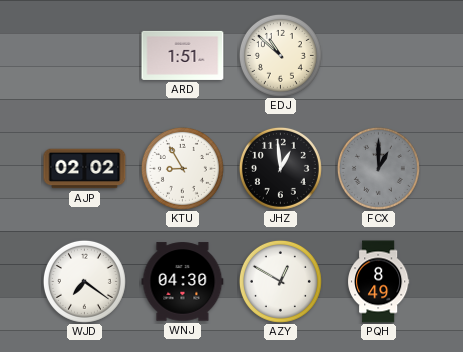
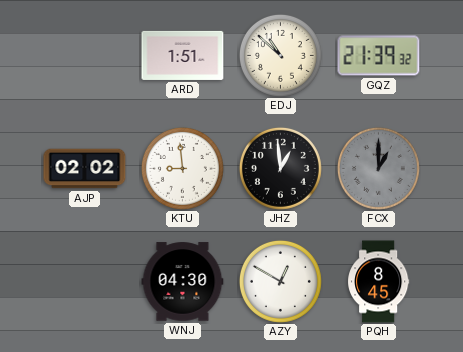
GQZ: none -> 21:39 (379, 56)
KTU: 8:55 -> 8:59 (182, 168)
WJD: 7:21 -> none (84, 281)
PQH: 8:49 -> 8:45 (379, 282)
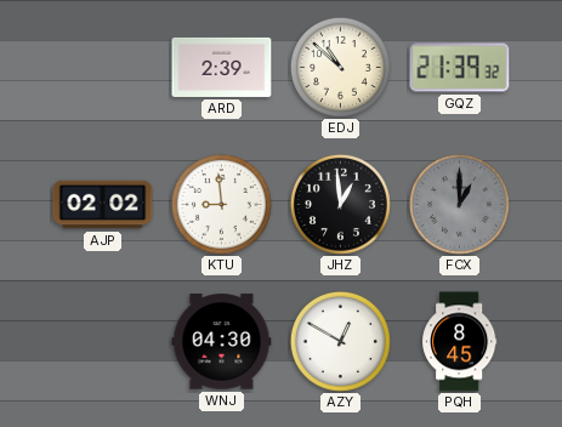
ARD: 1:51 -> 2:39 (222, 67)
